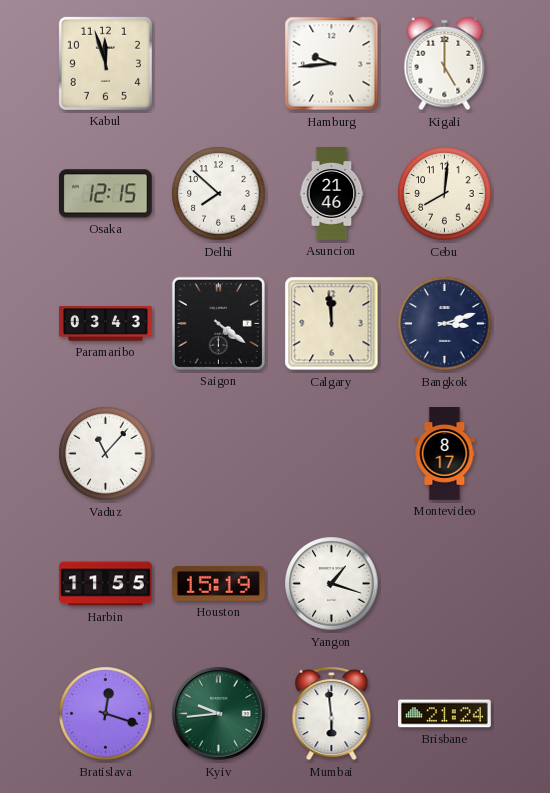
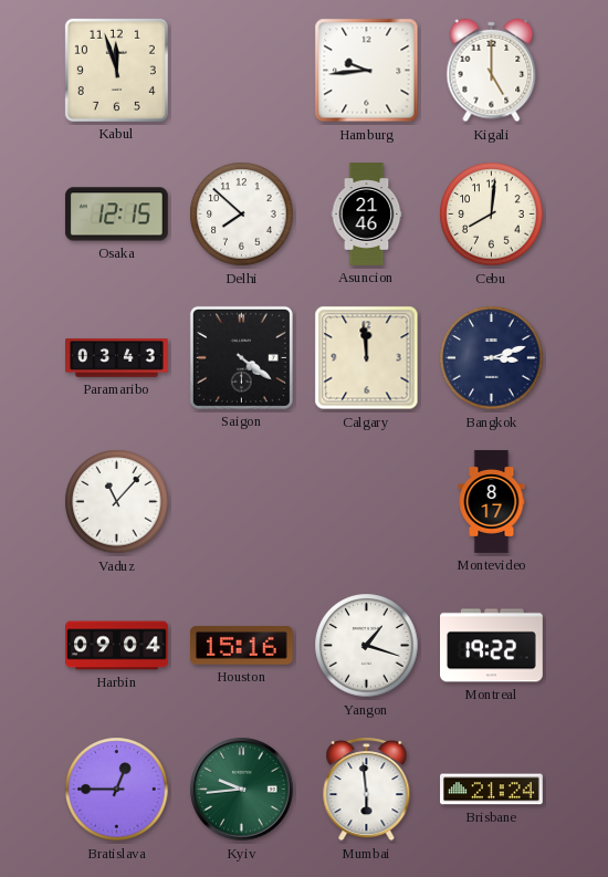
Harbin: 11:55 -> 09:04 (117, 646)
Houston: 15:19 -> 15:16 (241, 645)
Montreal: none -> 19:22 (492, 646)
Bratislava: 12:18 -> 12:45 (117, 790)
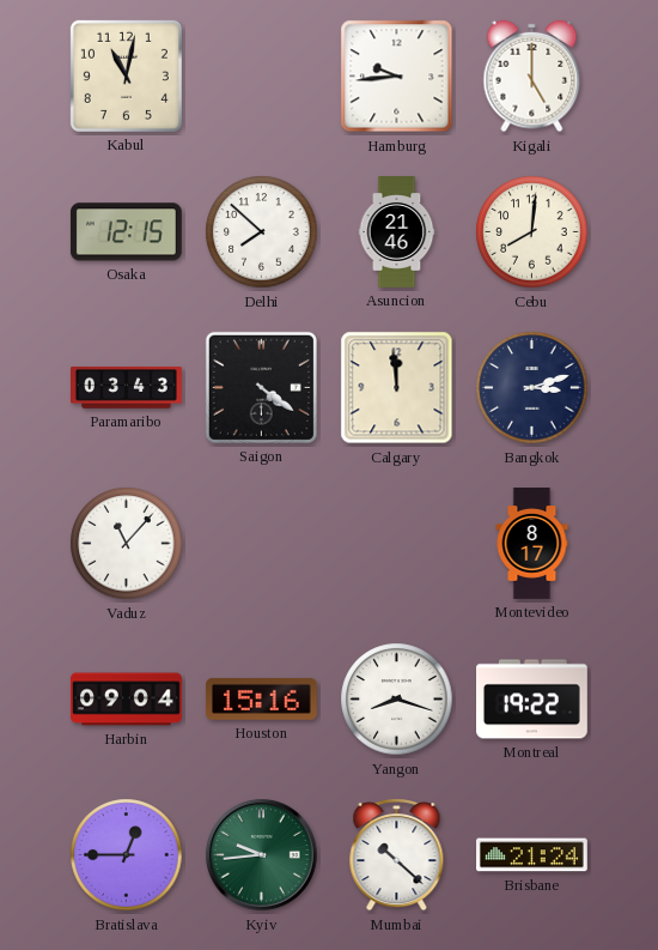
Kabul: 11:57 -> 11:02 (126, 75)
Yangon: 1:18 -> 8:18 (397, 700)
Mumbai: 5:59 -> 10:22 (397, 855)
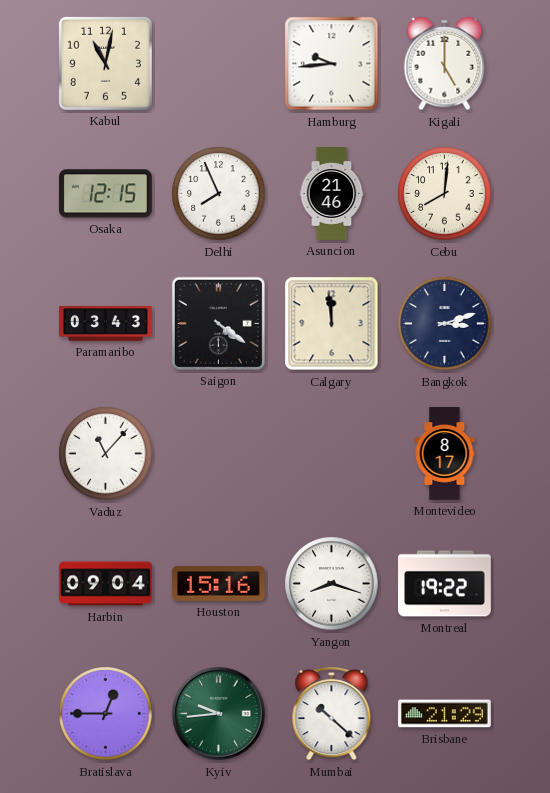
Delhi: 7:52 -> 7:56 (219, 194)
Brisbane: 21:24 -> 21:29 (445, 714)
